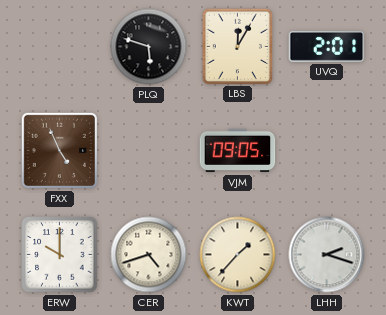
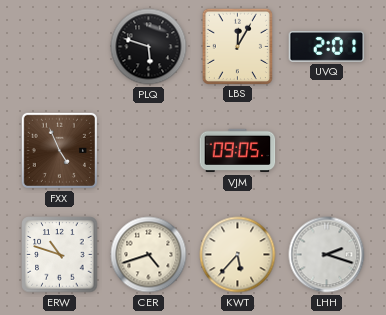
ERW: 10:00 -> 10:48 (60, 255)
KWT: 1:37 -> 5:37 (238, 255)
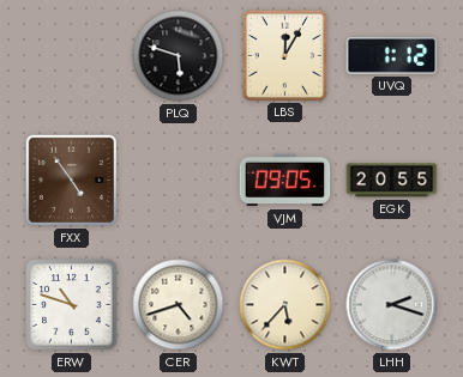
UVQ: 2:01 -> 1:12 (392, 55)
FXX: 4:56 -> 4:54 (71, 180)
EGK: none -> 20:55 (392, 181)
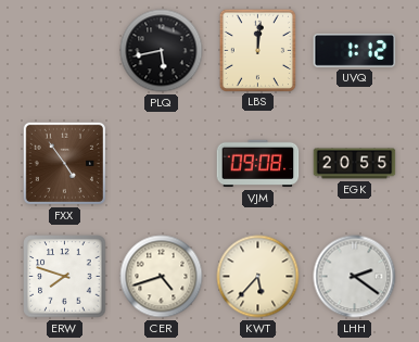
PLQ: 5:48 -> 5:43 (162, 51)
LBS: 12:05 -> 12:01 (257, 50)
VJM: 09:05 -> 09:08 (258, 164)
ERW: 10:48 -> 7:48 (65, 277)
LHH: 2:18 -> 2:21 (355, 277)
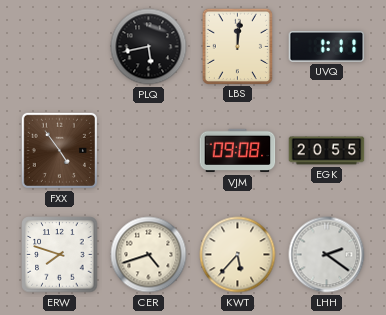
UVQ: 1:12 -> 1:11 (327, 46)
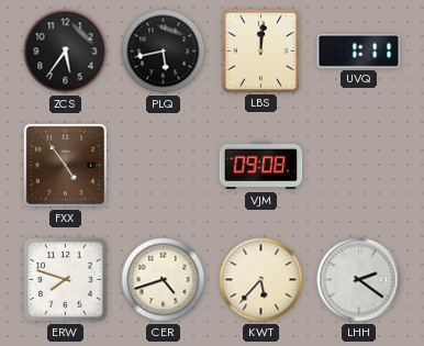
ZCS: none -> 5:36 (66, 52)
EGK: 20:55 -> none (327, 151)
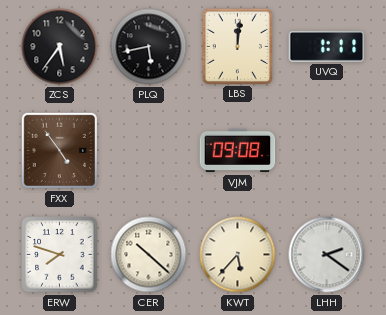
CER: 4:42 -> 10:22 (149, 255)
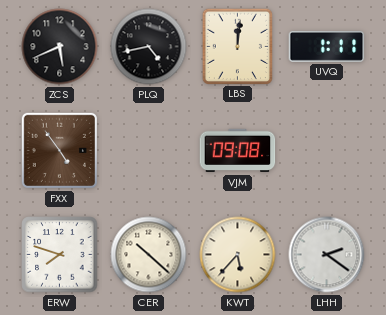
ZCS: 5:36 -> 5:41 (60, 47)
PLQ: 5:43 -> 4:43 (149, 47)
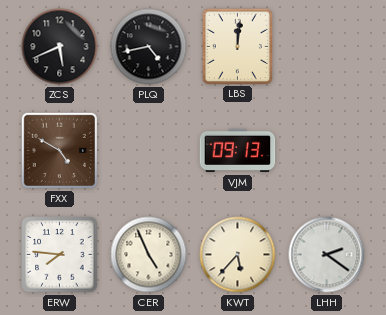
UVQ: 1:11 -> none (327, 46)
FXX: 4:54 -> 4:50 (59, 150)
VJM: 09:08 -> 09:13 (238, 151)
ERW: 7:48 -> 7:46 (60, 255)
CER: 10:22 -> 4:56 (149, 255)
